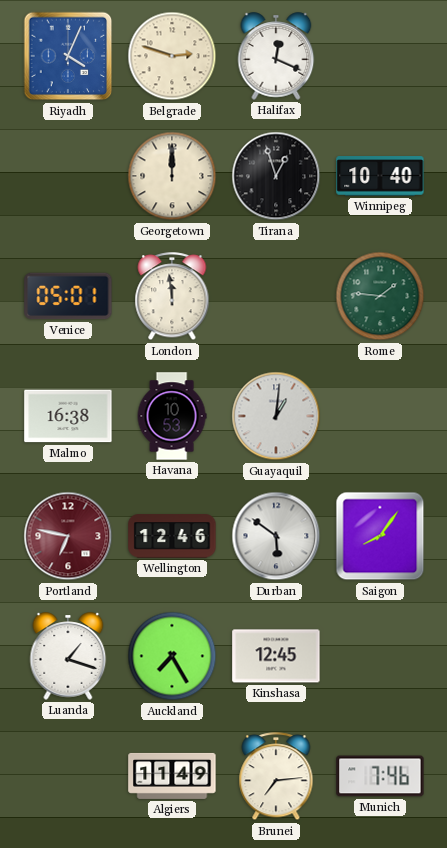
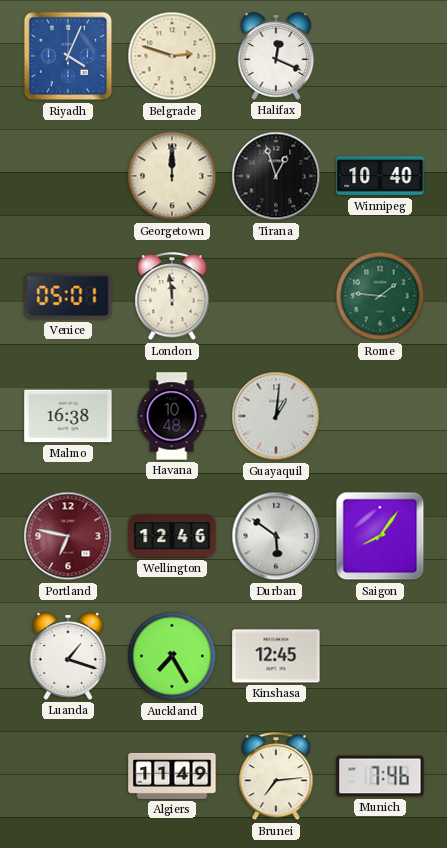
Havana: 10:53 -> 10:48 (172, 416)
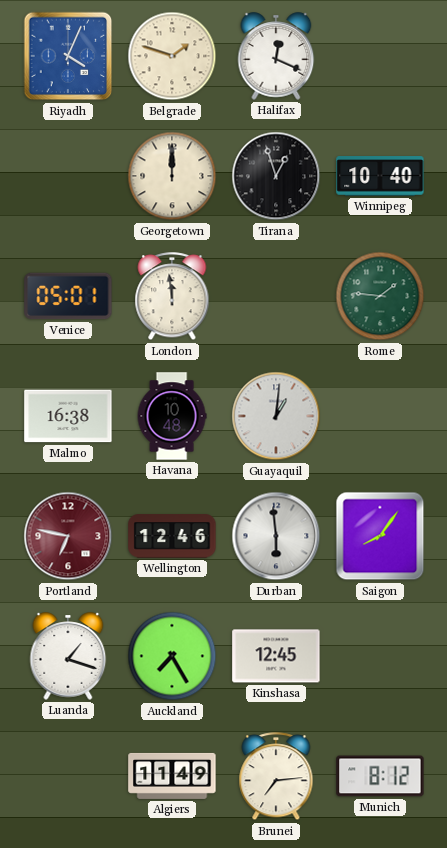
Belgrade: 2:48 -> 1:48 (172, 56)
Durban: 5:51 -> 5:59 (276, 536)
Munich: 7:46 -> 8:12 (380, 776)
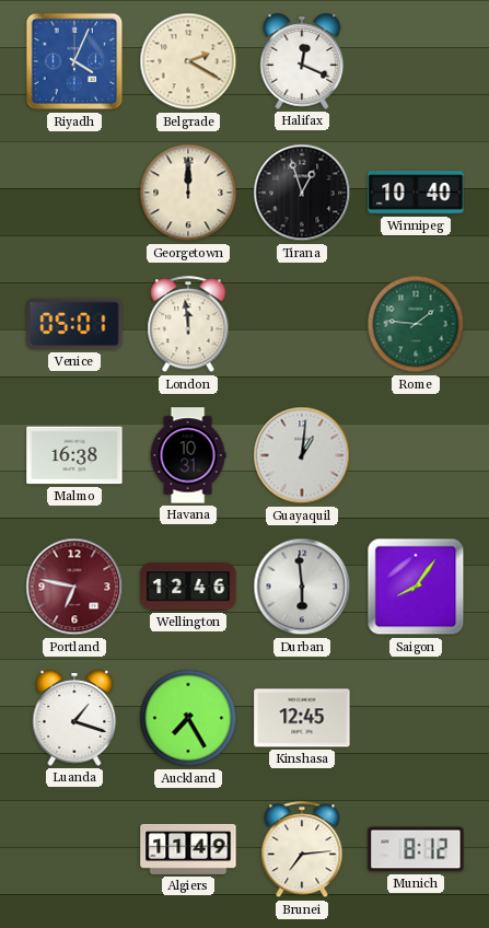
Belgrade: 1:48 -> 2:20 (188, 61)
Havana: 10:48 -> 10:31 (188, 455)
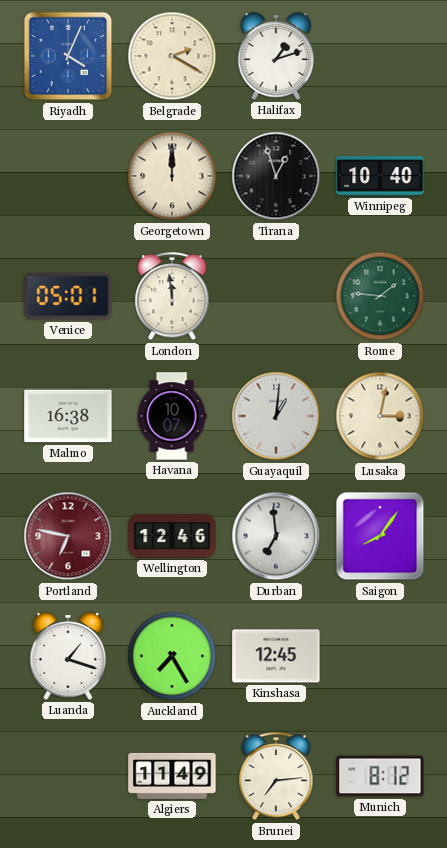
Halifax: 12:19 -> 1:12 (276, 56)
Havana: 10:31 -> 10:07 (172, 416)
Lusaka: none -> 3:02 (380, 416)
Durban: 5:59 -> 6:59 (276, 536)
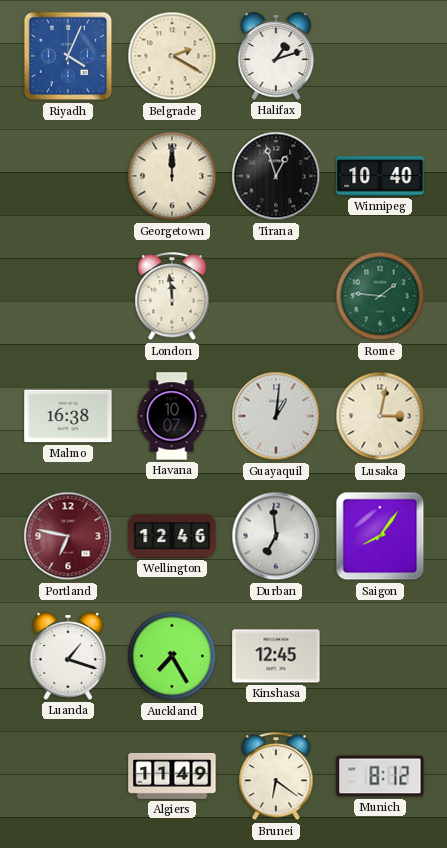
Venice: 05:01 -> none (68, 296)
Brunei: 7:14 -> 6:21 (276, 777)
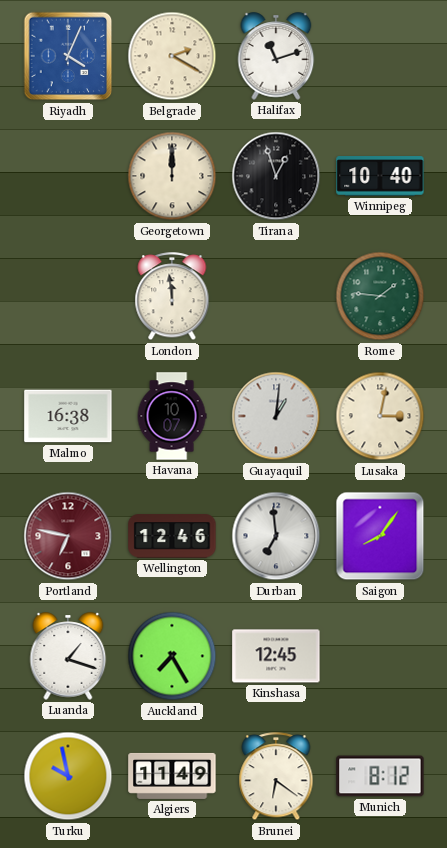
Halifax: 1:12 -> 11:12 (276, 56)
Turku: none -> 9:58 (68, 776)
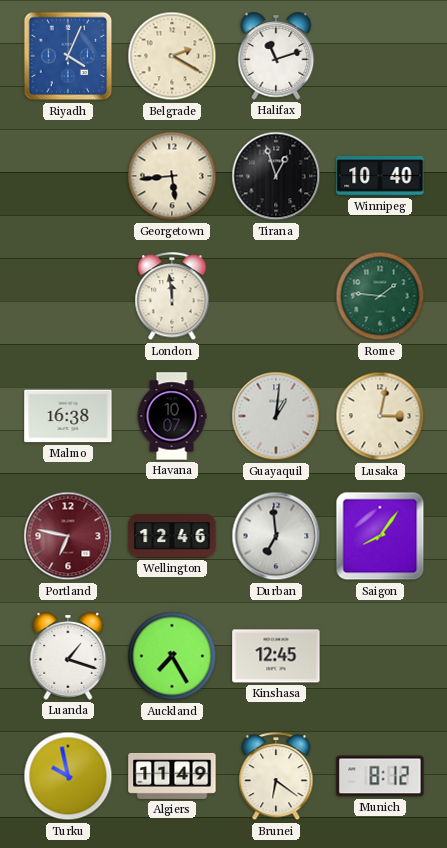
Georgetown: 12:00 -> 5:44 (172, 176)
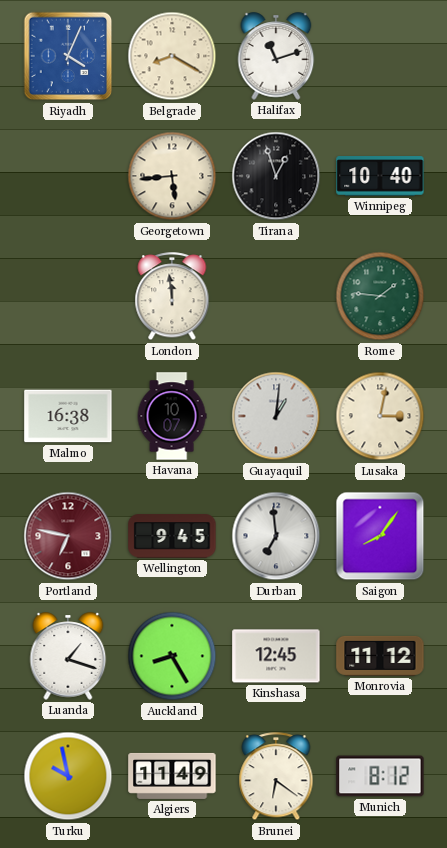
Belgrade: 2:20 -> 8:20 (172, 56)
Wellington: 12:46 -> 9:45 (172, 536)
Auckland: 7:25 -> 8:25 (172, 656)
Monrovia: none -> 11:12 (380, 656)
